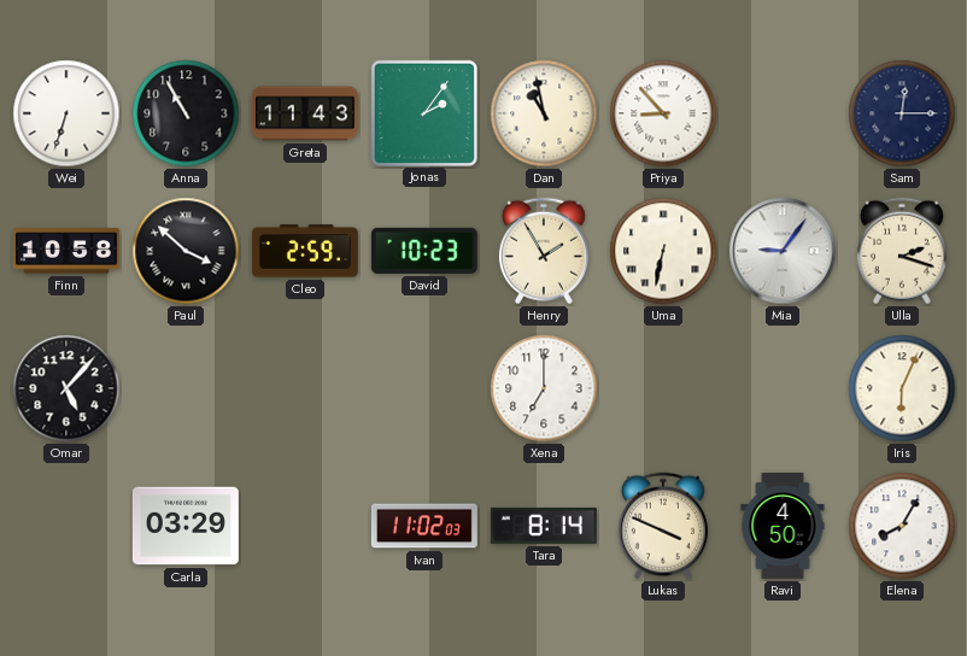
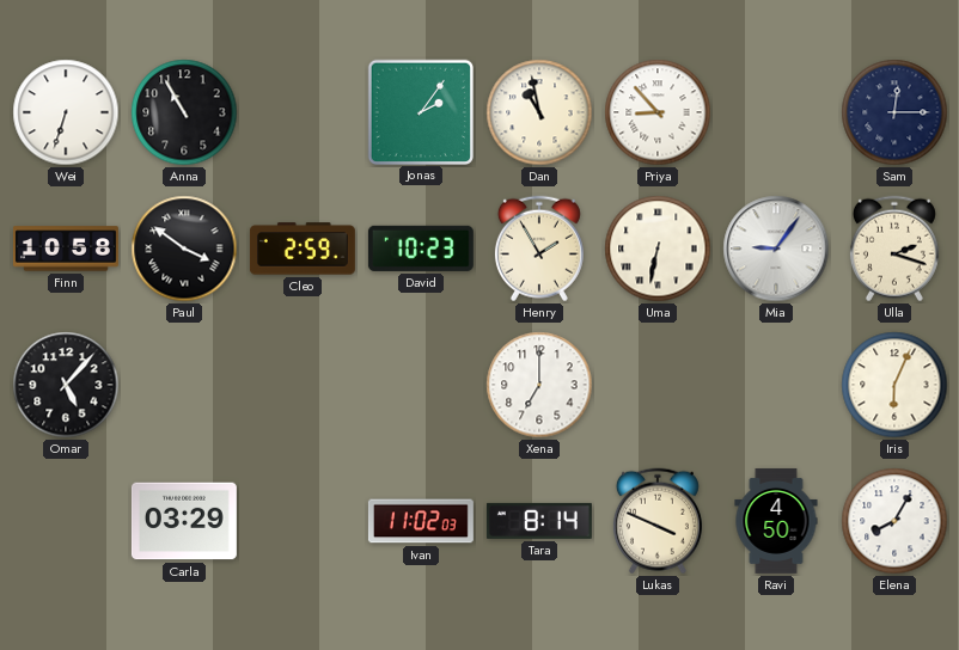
Greta: 11:43 -> none (305, 113)
Paul: 3:52 -> 3:51 (184, 249)
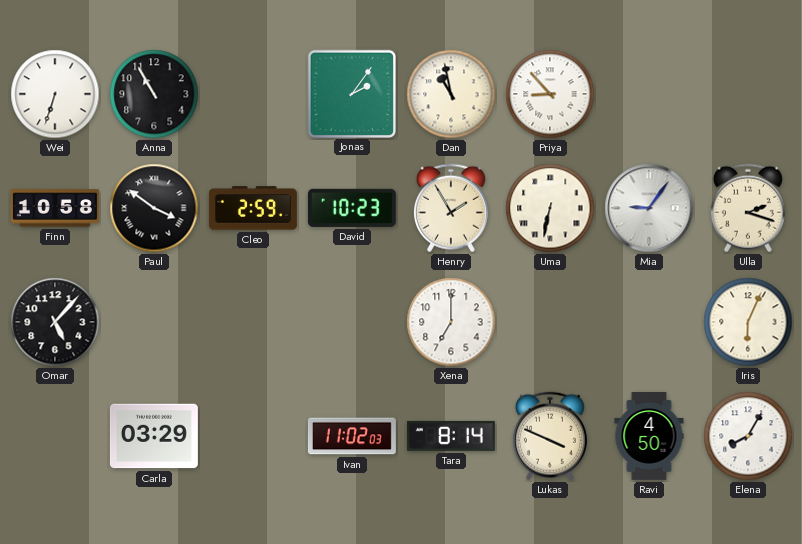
Sam: 12:15 -> none (894, 112)
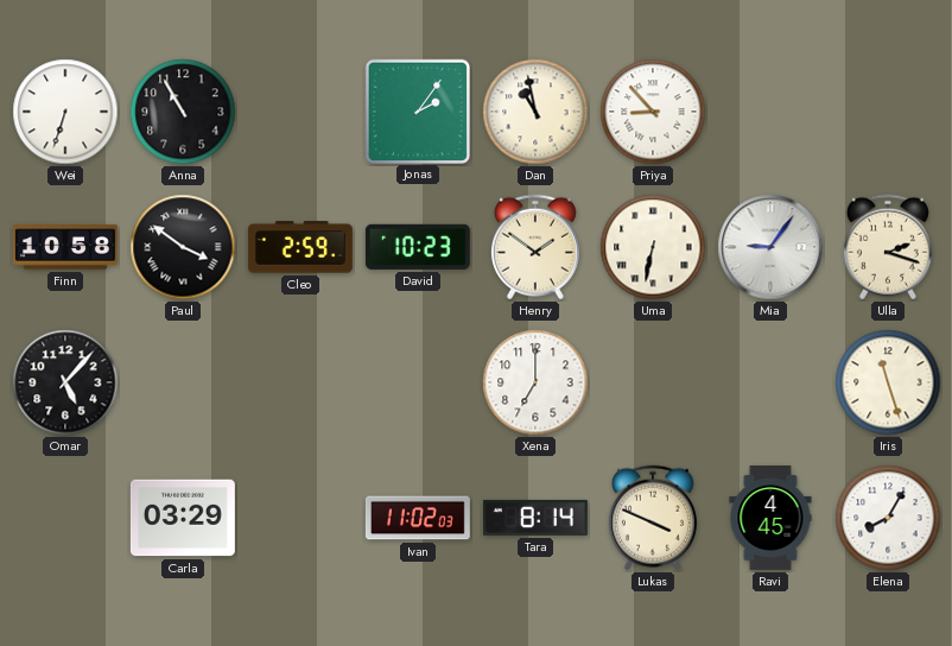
Henry: 1:55 -> 1:51 (535, 247)
Iris: 6:04 -> 11:27 (888, 382)
Ravi: 4:50 -> 4:45 (770, 518)
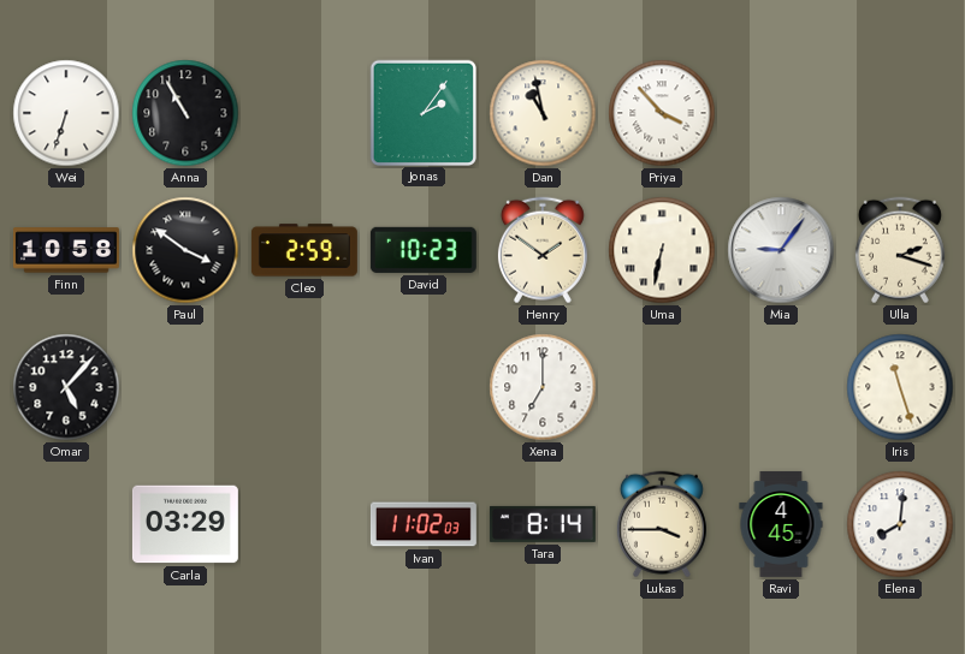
Priya: 8:53 -> 3:53 (662, 113)
Lukas: 3:49 -> 3:45 (662, 524)
Elena: 8:05 -> 8:01 (900, 524)
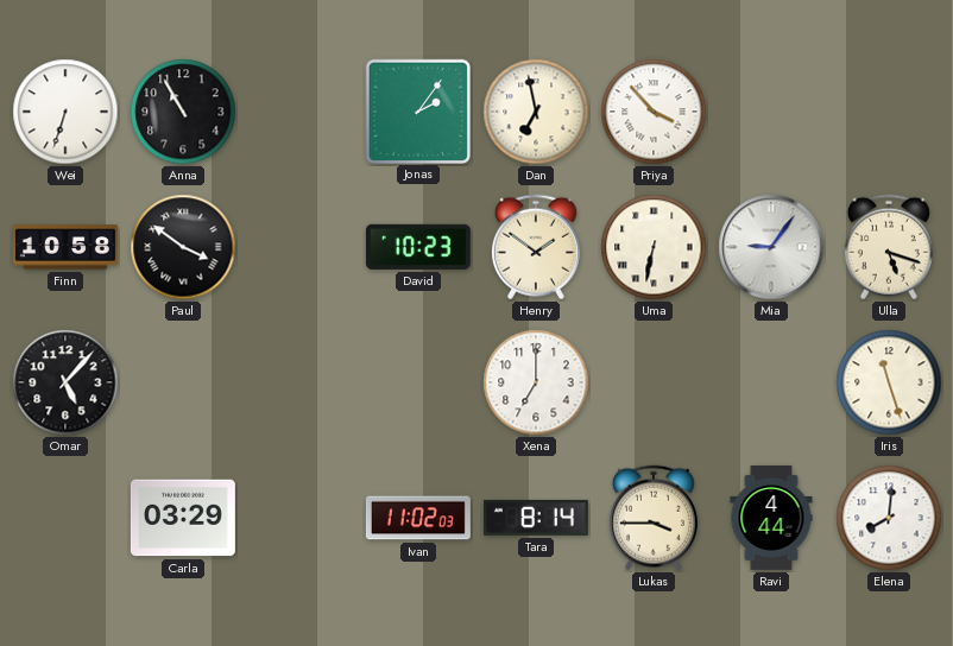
Dan: 10:58 -> 6:58 (536, 112)
Cleo: 2:59 -> none (304, 250)
Ulla: 2:18 -> 5:18 (889, 247)
Ravi: 4:45 -> 4:44 (771, 518)
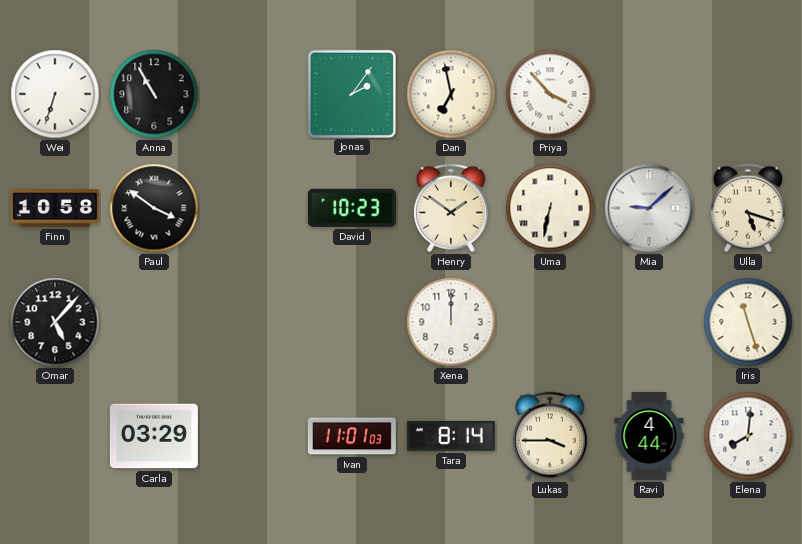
Mia: 9:06 -> 9:08 (649, 208)
Xena: 7:00 -> 12:00 (451, 322)
Ivan: 11:02 -> 11:01 (352, 436)
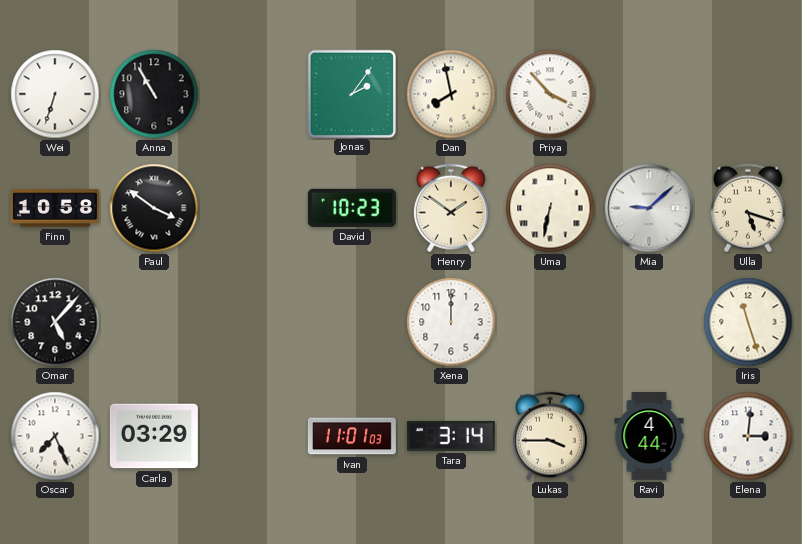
Dan: 6:58 -> 7:58 (451, 94)
Oscar: none -> 7:26 (55, 436)
Tara: 8:14 -> 3:14 (451, 436)
Elena: 8:01 -> 3:01 (748, 436)
